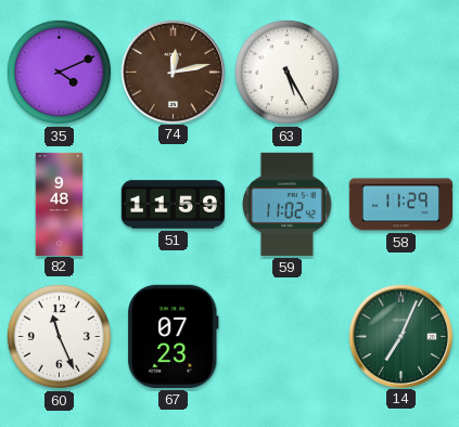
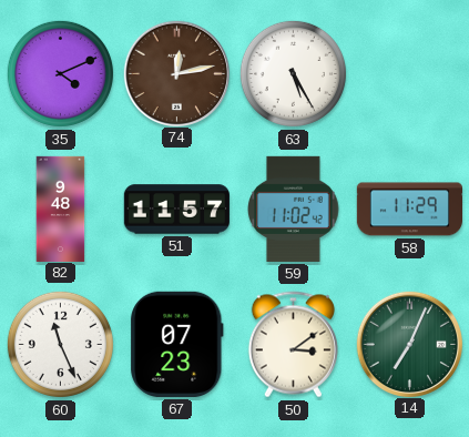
51: 11:59 -> 11:57 (176, 210)
50: none -> 3:09 (293, 345)
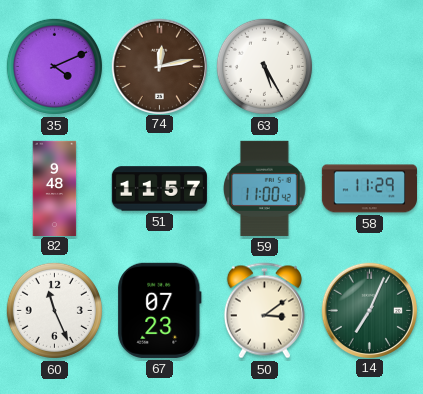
59: 11:02 -> 11:00 (265, 188)
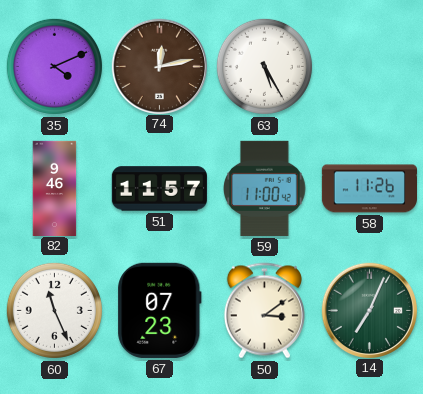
82: 9:48 -> 9:46 (55, 188)
58: 11:29 -> 11:26 (369, 189)
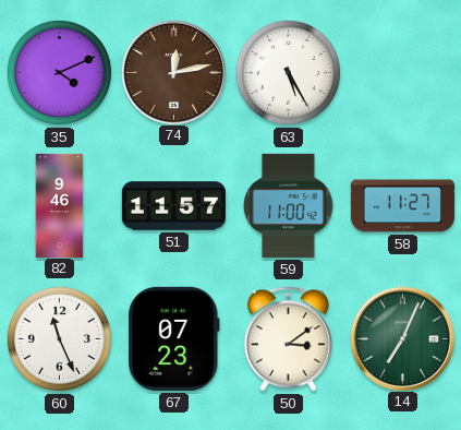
58: 11:26 -> 11:27 (402, 206)
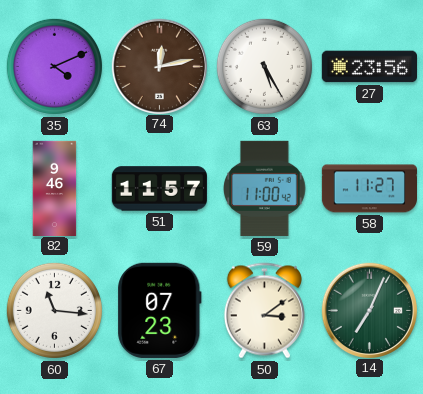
27: none -> 23:56 (369, 67)
60: 11:26 -> 11:16 (54, 310)
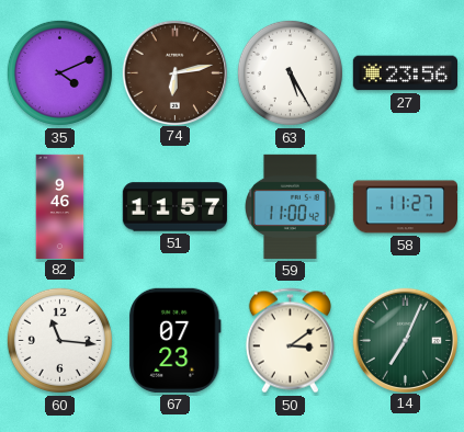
74: 12:13 -> 6:13 (174, 72)
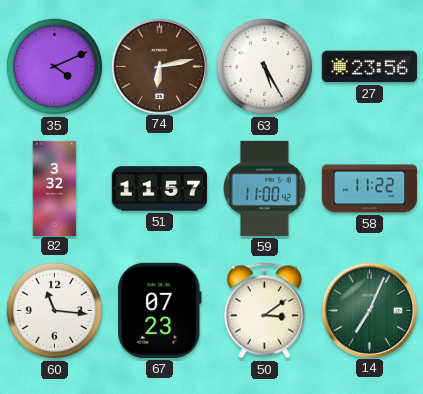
82: 9:46 -> 3:32 (55, 188)
58: 11:27 -> 11:22 (369, 189)
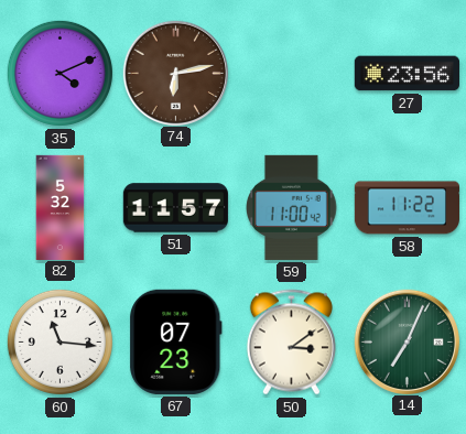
63: 5:25 -> none (264, 66)
82: 3:32 -> 5:32 (61, 207)
